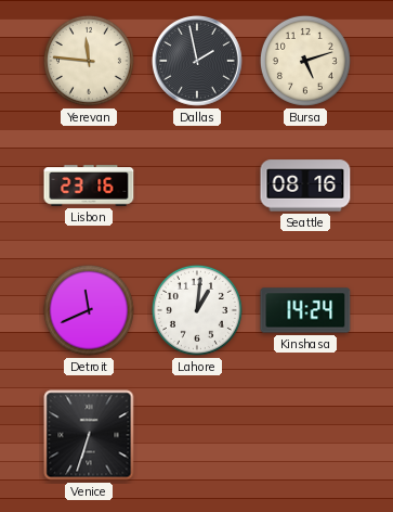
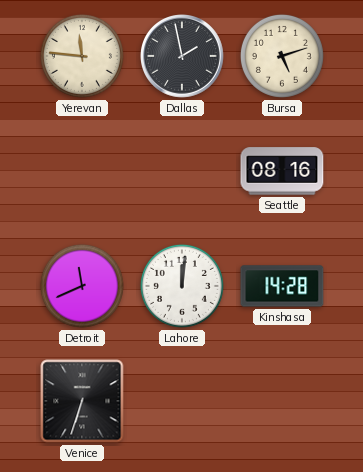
Lisbon: 23:16 -> none (89, 185)
Lahore: 1:01 -> 12:01 (182, 286)
Kinshasa: 14:24 -> 14:28 (282, 286)
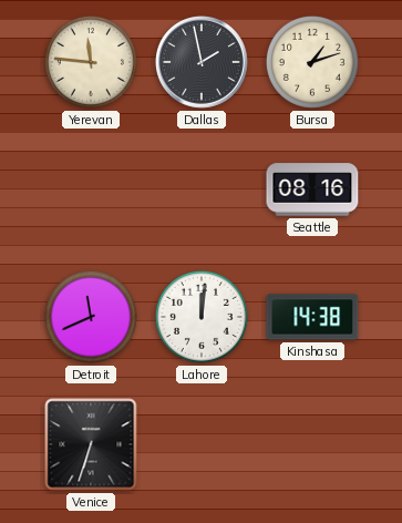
Bursa: 5:12 -> 1:12 (312, 62)
Kinshasa: 14:28 -> 14:38 (312, 317)
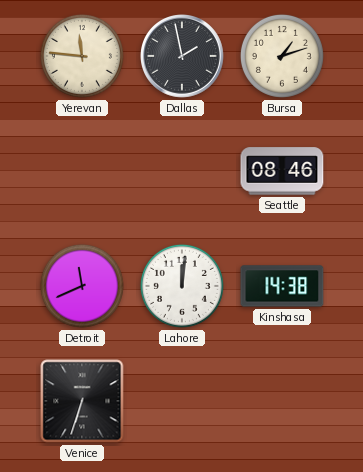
Seattle: 08:16 -> 08:46 (282, 171)
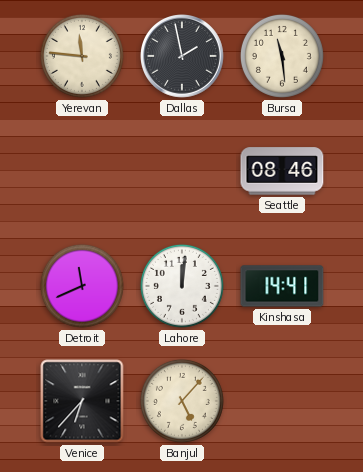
Bursa: 1:12 -> 11:29 (282, 56)
Kinshasa: 14:38 -> 14:41 (282, 286)
Venice: 6:33 -> 6:37 (82, 401)
Banjul: none -> 5:07 (182, 401)
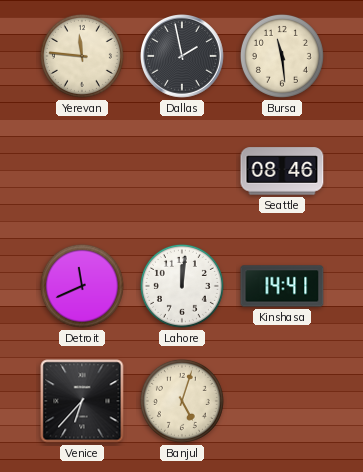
Banjul: 5:07 -> 5:03 (182, 401)
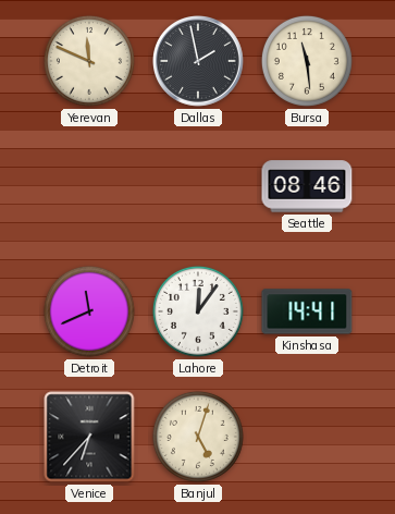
Yerevan: 11:46 -> 11:49 (89, 61)
Lahore: 12:01 -> 12:06 (198, 311)
